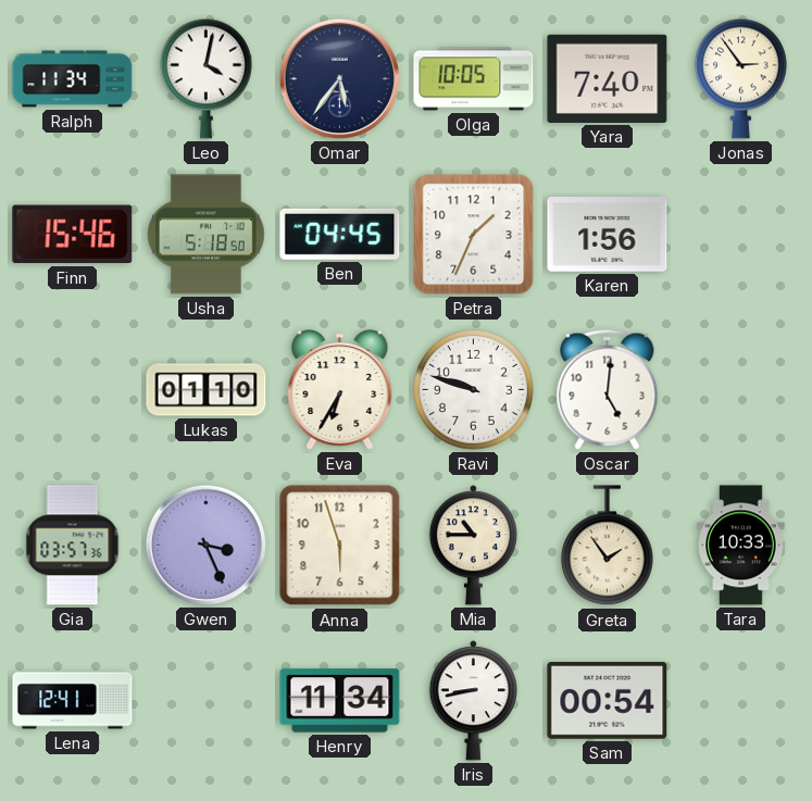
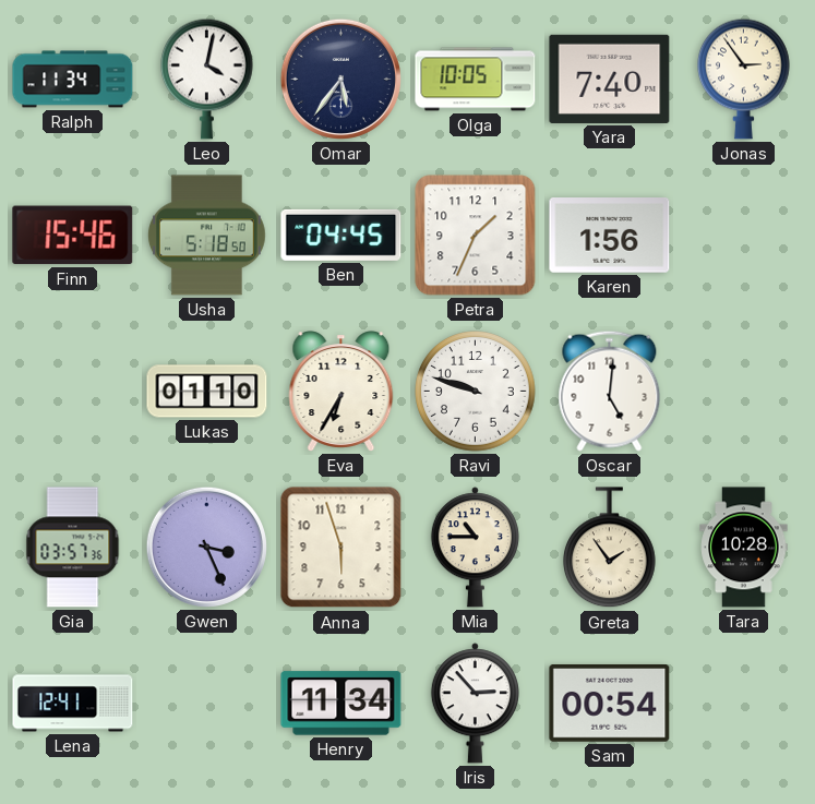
Tara: 10:33 -> 10:28 (744, 548)
Iris: 8:43 -> 2:53 (475, 704)
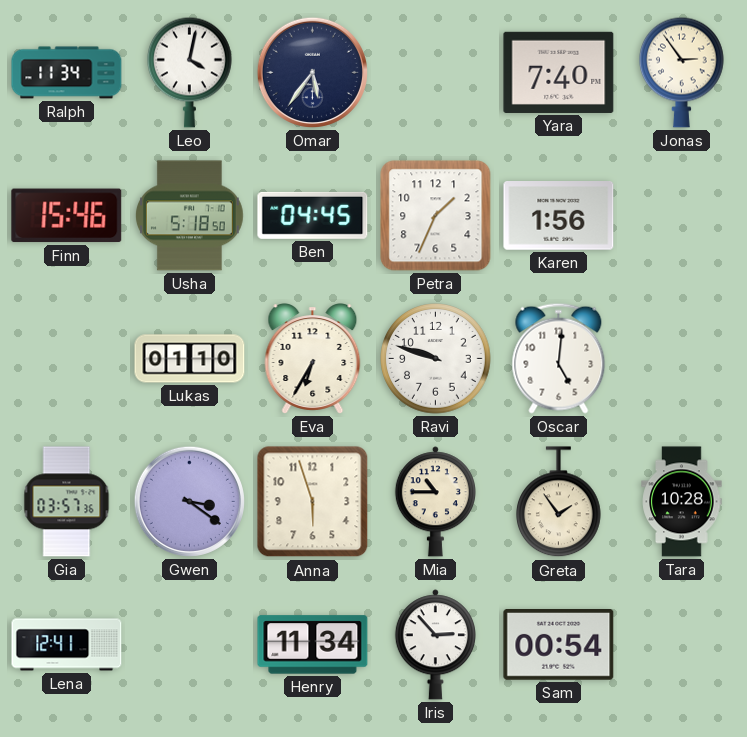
Olga: 10:05 -> none (476, 80)
Gwen: 3:26 -> 3:21 (189, 501)
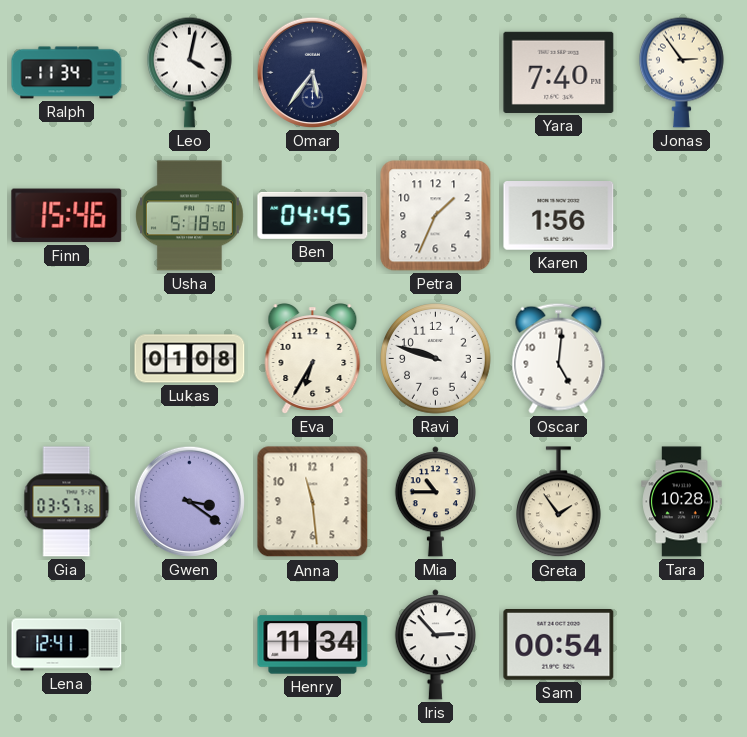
Lukas: 01:10 -> 01:08 (190, 359)
Anna: 5:57 -> 11:29 (313, 502)
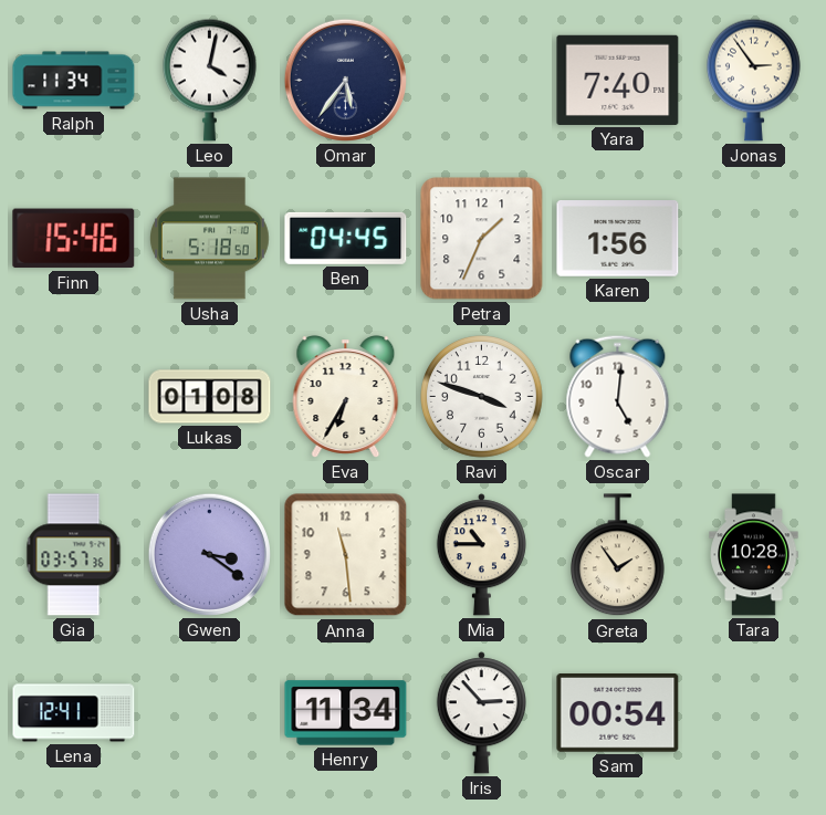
Ravi: 9:48 -> 3:48 (482, 397)
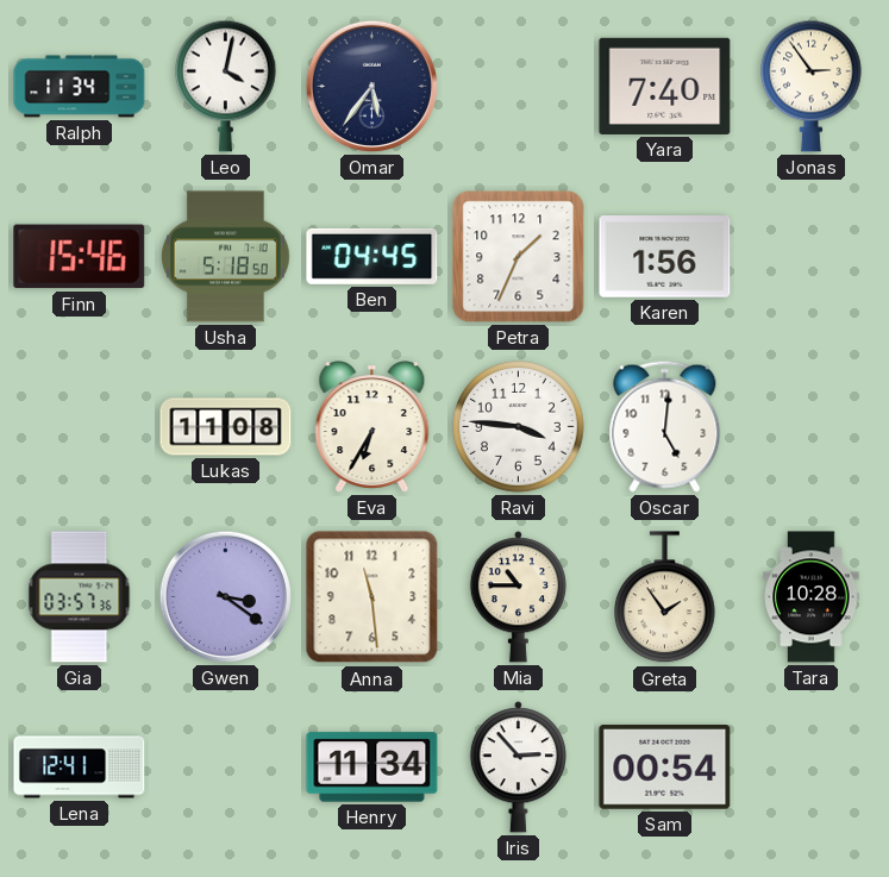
Lukas: 01:08 -> 11:08 (226, 427)
Ravi: 3:48 -> 3:46 (519, 427)
